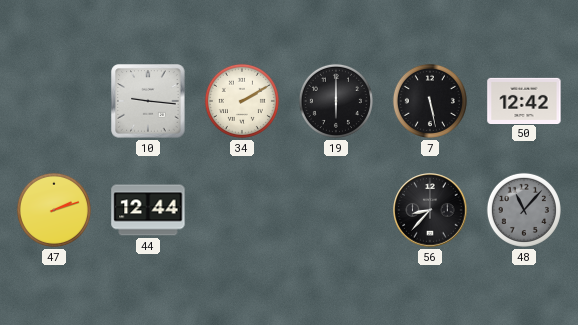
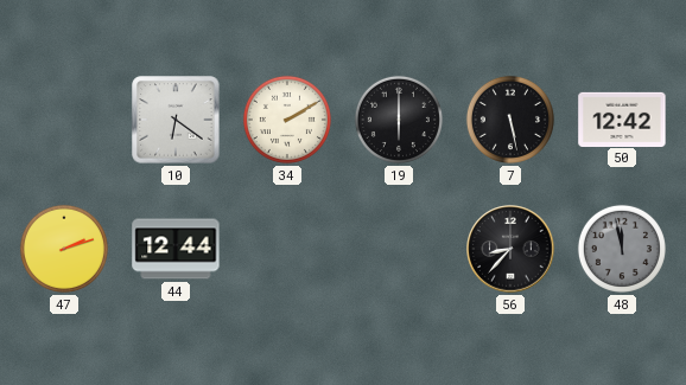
10: 9:16 -> 6:21 (176, 120)
48: 11:07 -> 11:58 (622, 249)
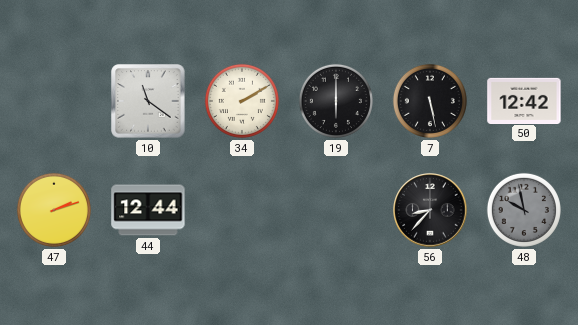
10: 6:21 -> 11:21 (148, 101)
48: 11:58 -> 9:58 (524, 210)
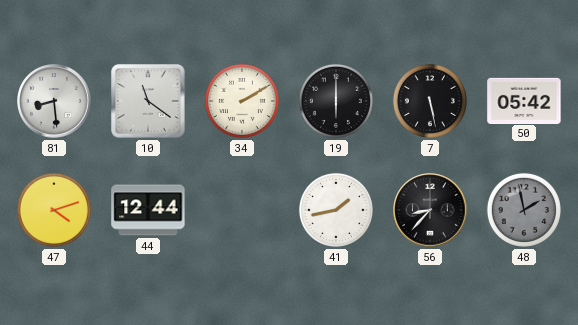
81: none -> 8:29 (54, 101)
50: 12:42 -> 05:42 (524, 100)
47: 2:12 -> 4:12 (54, 210)
41: none -> 1:43 (336, 210)
48: 9:58 -> 1:58 (524, 210)
